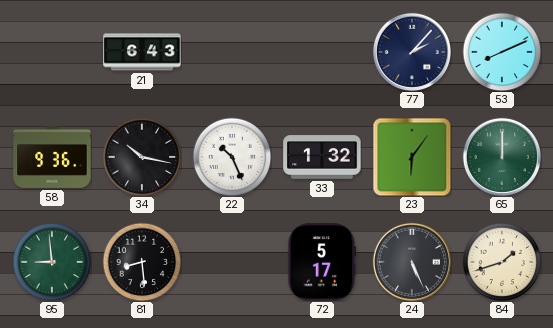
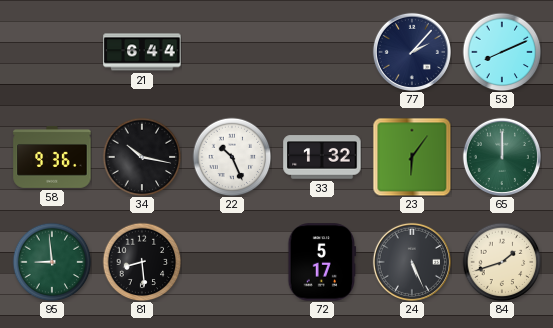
21: 6:43 -> 6:44 (142, 52)
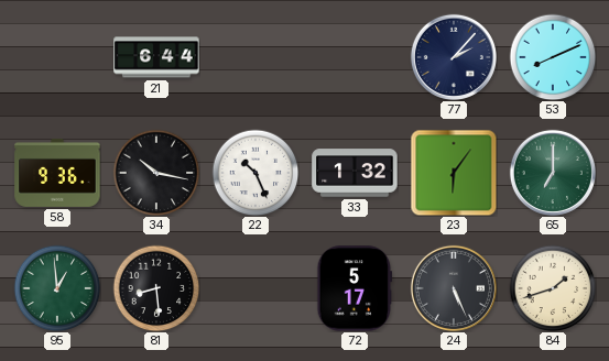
65: 12:00 -> 7:00 (553, 173)
95: 8:59 -> 12:59 (57, 288)
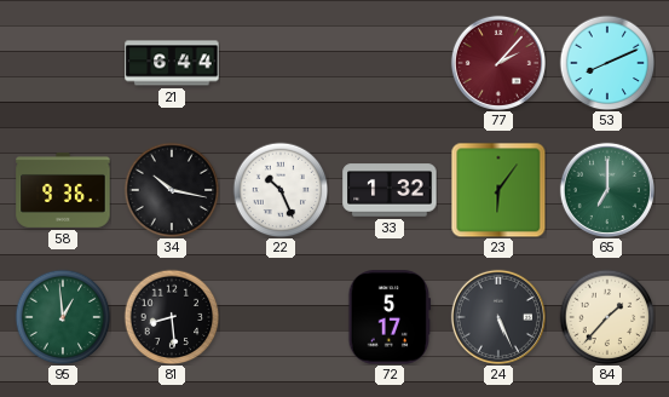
77 dial: navy -> burgundy (498, 63)
84: 1:42 -> 1:37 (607, 317)
